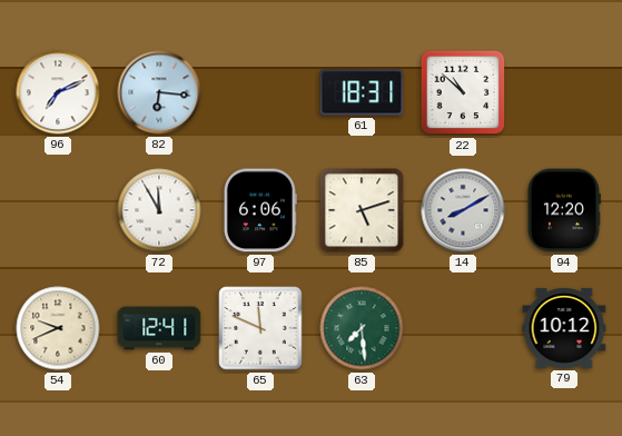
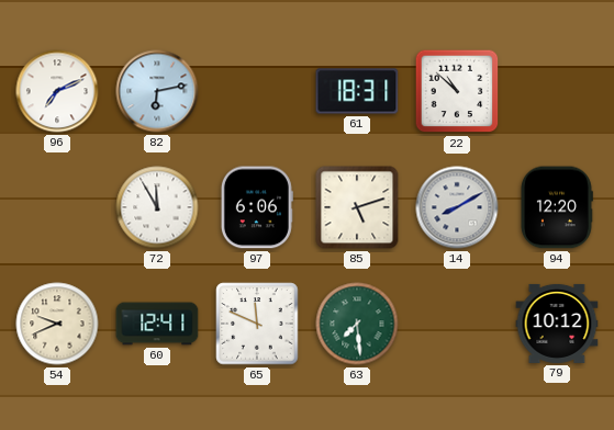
82: 6:16 -> 6:13 (157, 91)
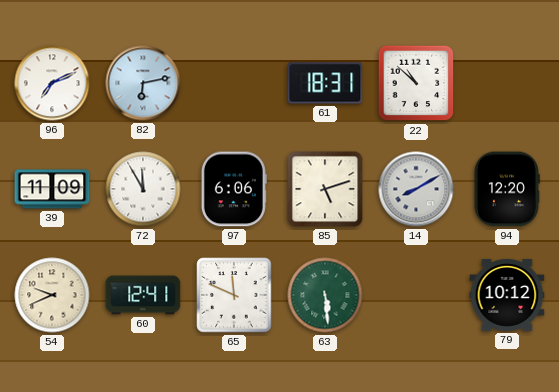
39: none -> 11:09 (52, 189)
63: 7:29 -> 5:29 (325, 295)
